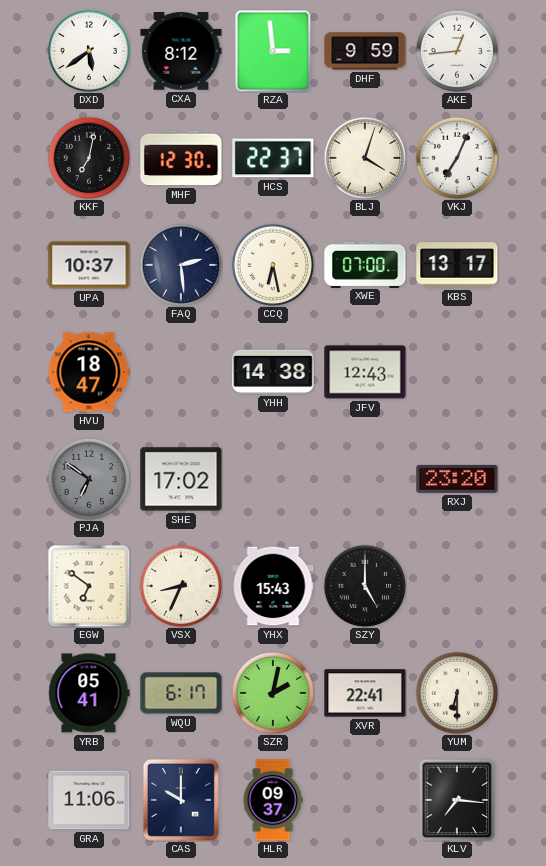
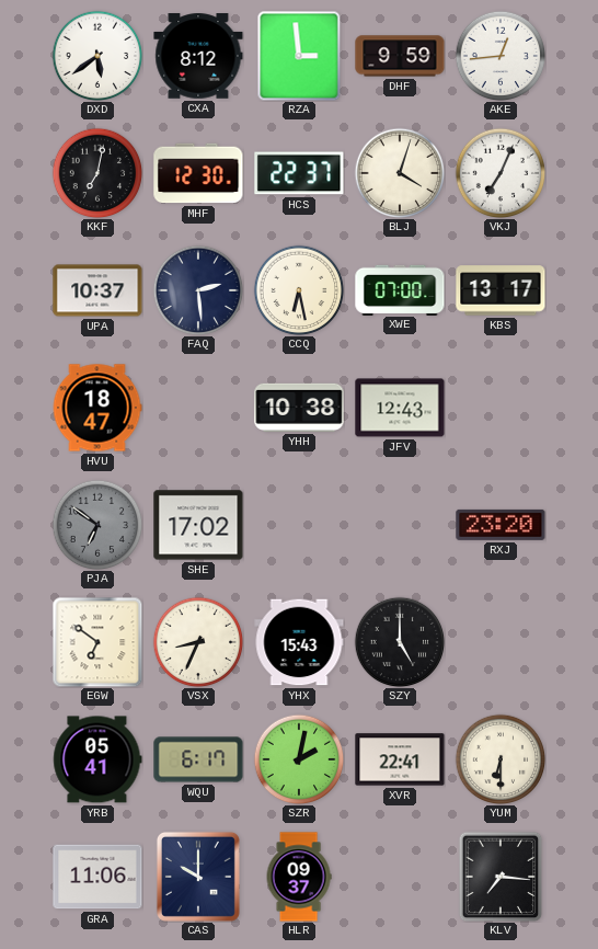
YHH: 14:38 -> 10:38 (299, 408)
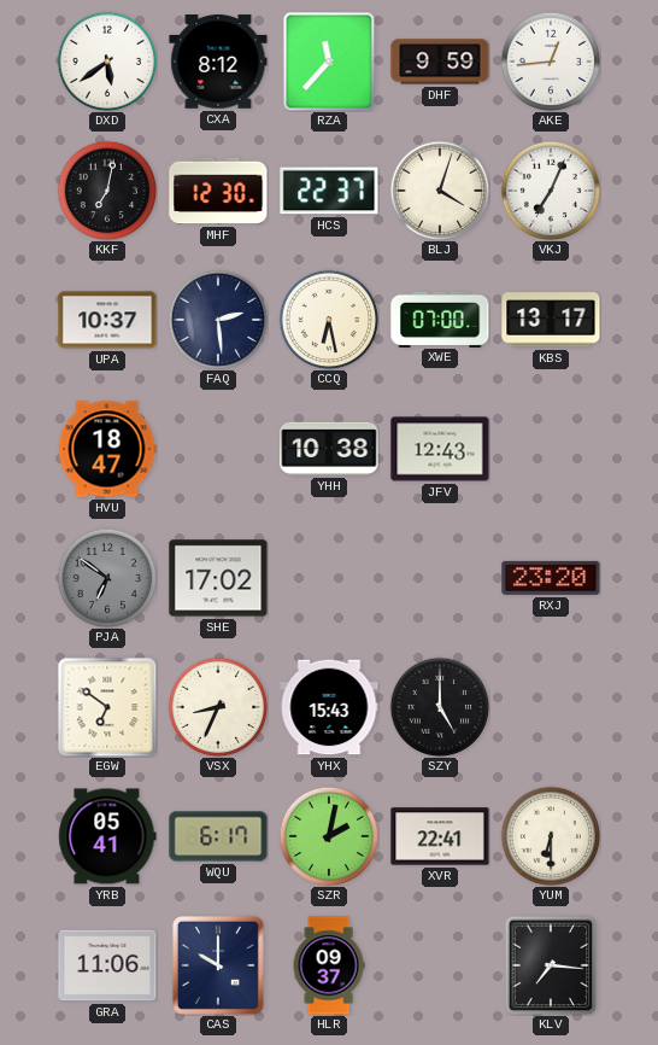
RZA: 2:59 -> 11:37 (329, 62)
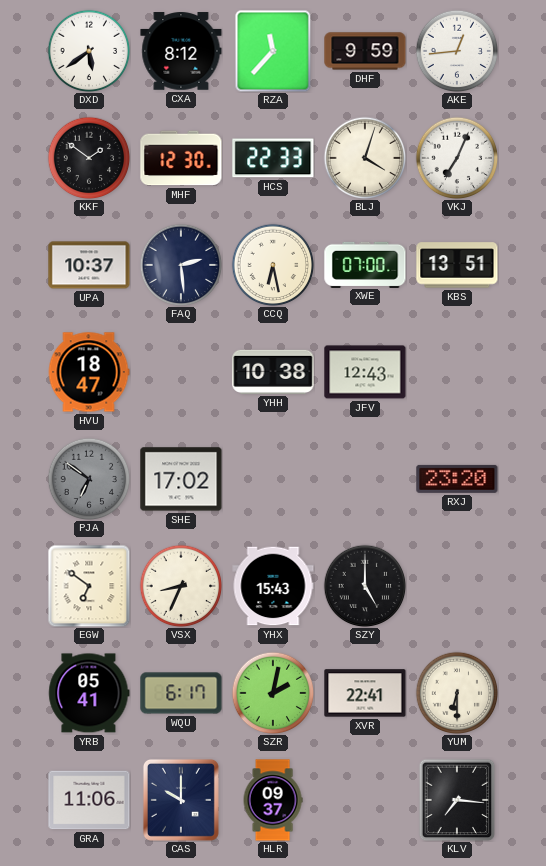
KKF: 7:02 -> 1:51 (89, 158)
HCS: 22:37 -> 22:33 (273, 158)
KBS: 13:17 -> 13:51 (457, 265)
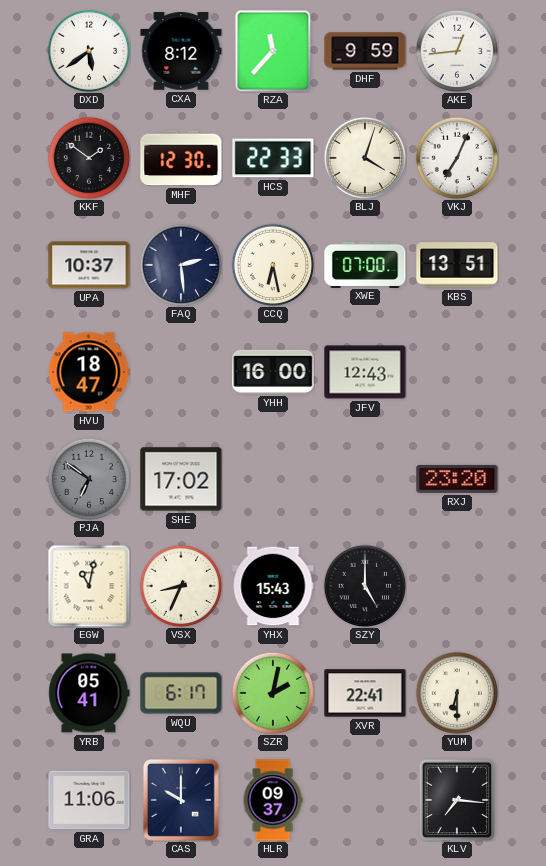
YHH: 10:38 -> 16:00 (273, 372)
EGW: 6:51 -> 11:02 (89, 586)
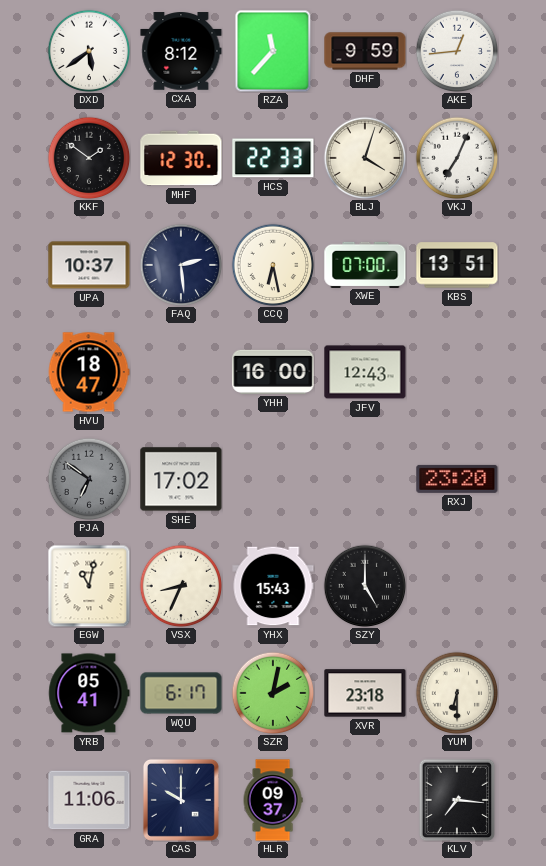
XVR: 22:41 -> 23:18 (365, 693)
